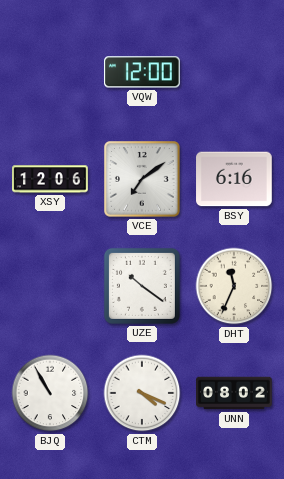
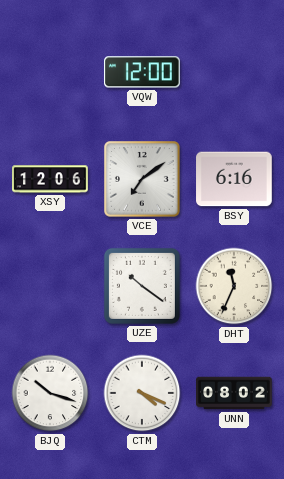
BJQ: 10:55 -> 10:18 (50, 393)
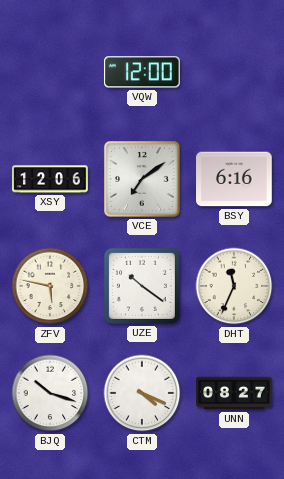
ZFV: none -> 5:47 (50, 286)
UNN: 08:02 -> 08:27 (234, 393)
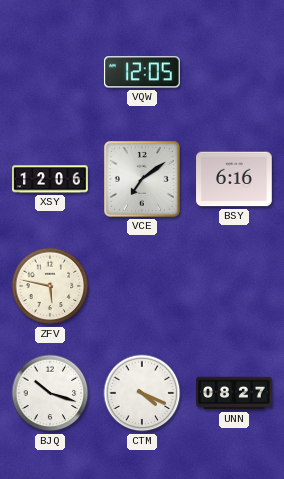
VQW: 12:00 -> 12:05 (143, 72)
UZE: 10:21 -> none (142, 286)
DHT: 11:34 -> none (234, 286)
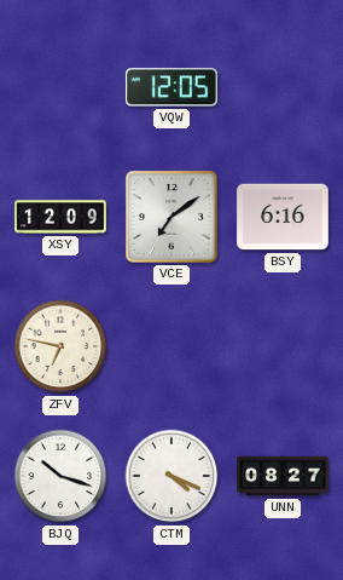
XSY: 12:06 -> 12:09 (60, 217)
ZFV: 5:47 -> 6:47 (60, 346)
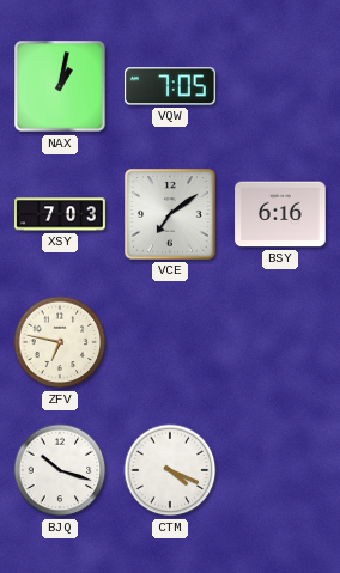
NAX: none -> 1:02 (60, 86)
VQW: 12:05 -> 7:05 (171, 86)
XSY: 12:09 -> 7:03 (60, 214)
UNN: 08:27 -> none (283, 476)
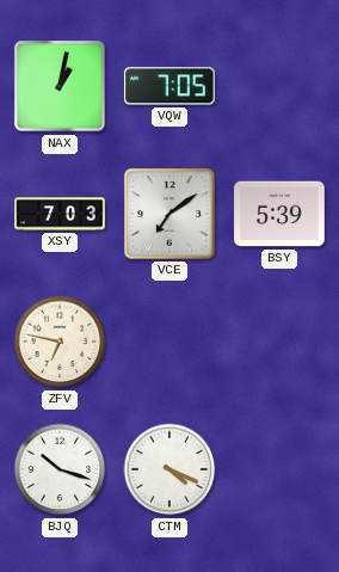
BSY: 6:16 -> 5:39 (279, 214)
